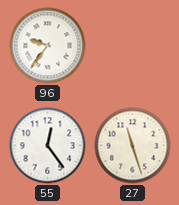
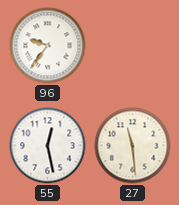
55: 12:24 -> 12:28 (48, 146)
27: 11:27 -> 11:29 (133, 146)
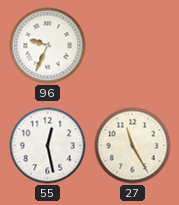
96: 9:36 -> 9:34 (48, 46)
27: 11:29 -> 11:25 (133, 146)
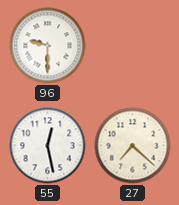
96: 9:34 -> 9:30 (48, 46)
27: 11:25 -> 7:22 (133, 146)
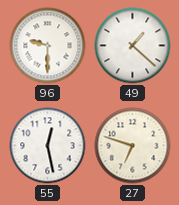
49: none -> 1:22 (133, 46)
27: 7:22 -> 6:48 (133, 146)
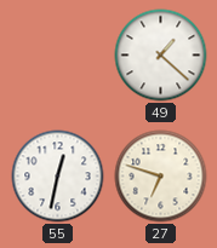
96: 9:30 -> none (48, 46)
55: 12:28 -> 12:32 (58, 177)
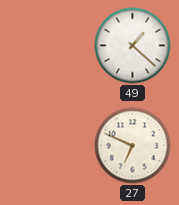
55: 12:32 -> none (58, 177)
27: 6:48 -> 6:49 (133, 146)
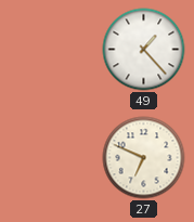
49: 1:22 -> 1:23 (144, 50)
